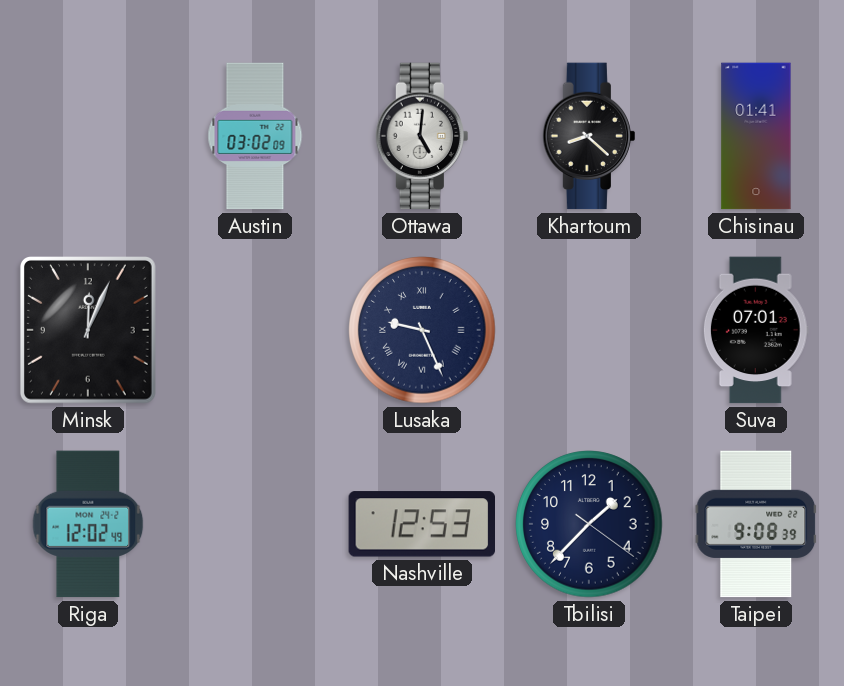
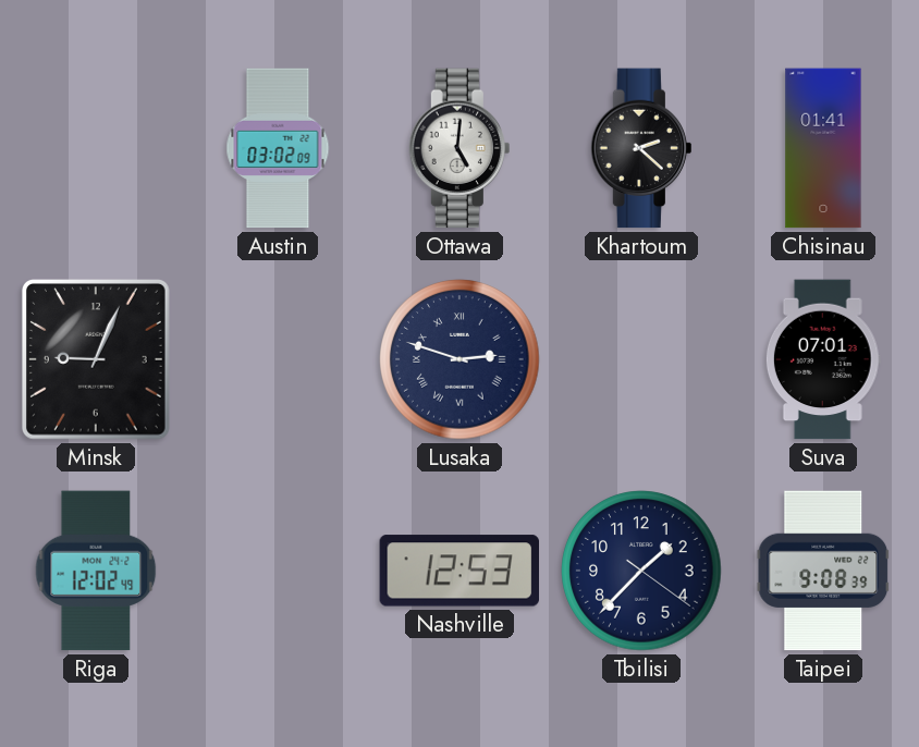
Khartoum: 8:22 -> 2:22 (640, 148)
Minsk: 12:04 -> 9:04 (96, 360)
Lusaka: 9:26 -> 2:48 (459, 359)
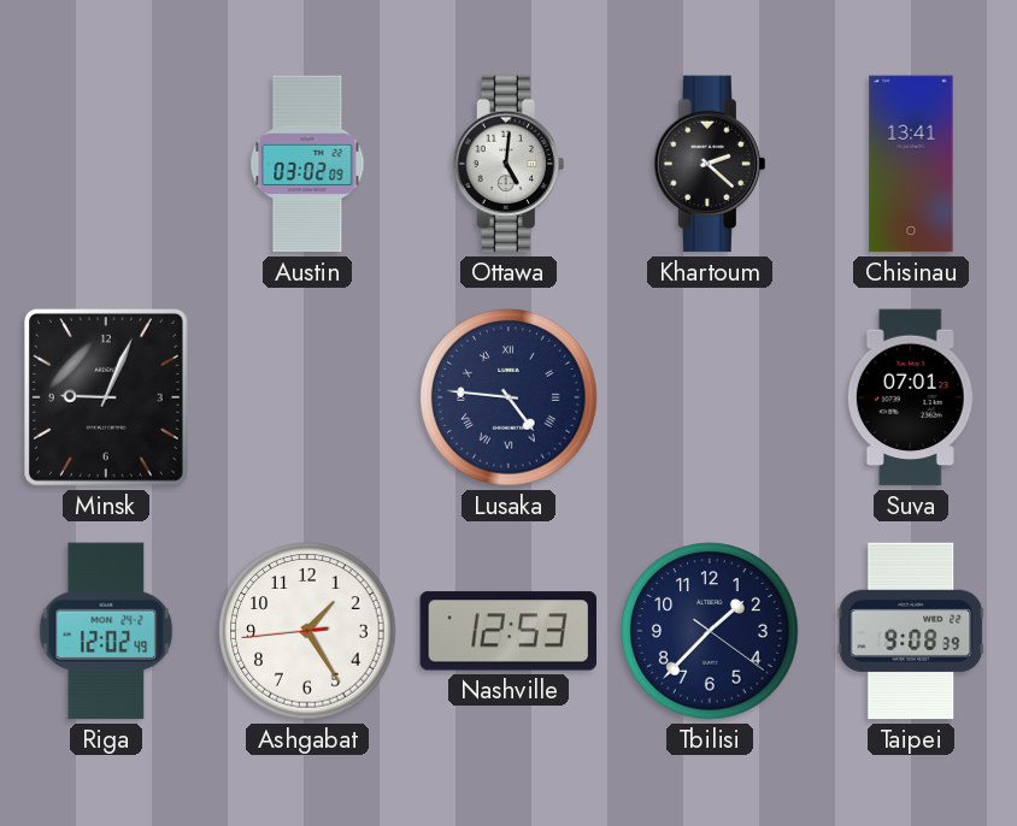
Chisinau: 01:41 -> 13:41 (911, 164)
Lusaka: 2:48 -> 4:46 (508, 397)
Ashgabat: none -> 1:24 (307, 631)
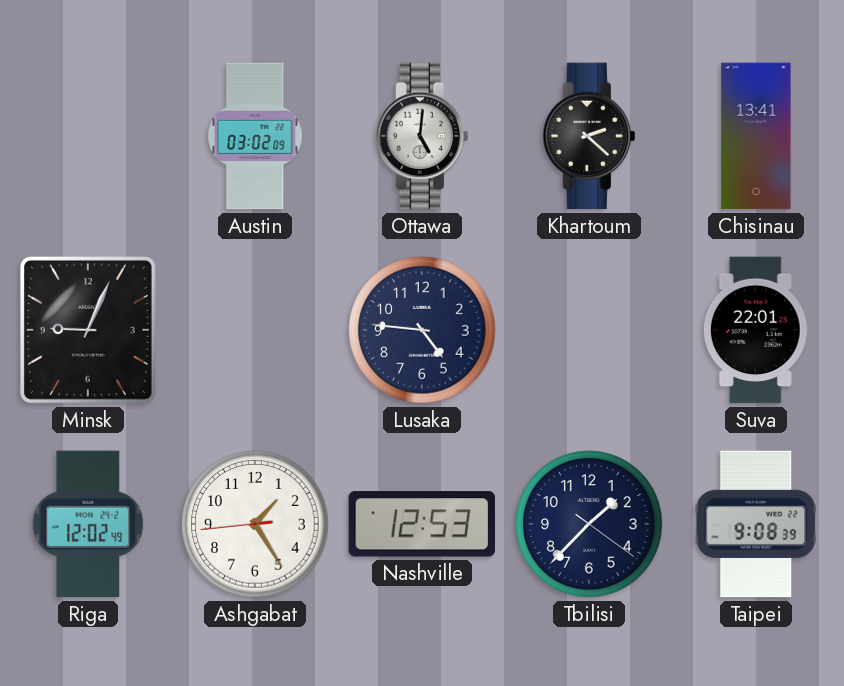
Lusaka numerals: Roman -> Arabic (422, 330)
Suva: 07:01 -> 22:01 (756, 330)
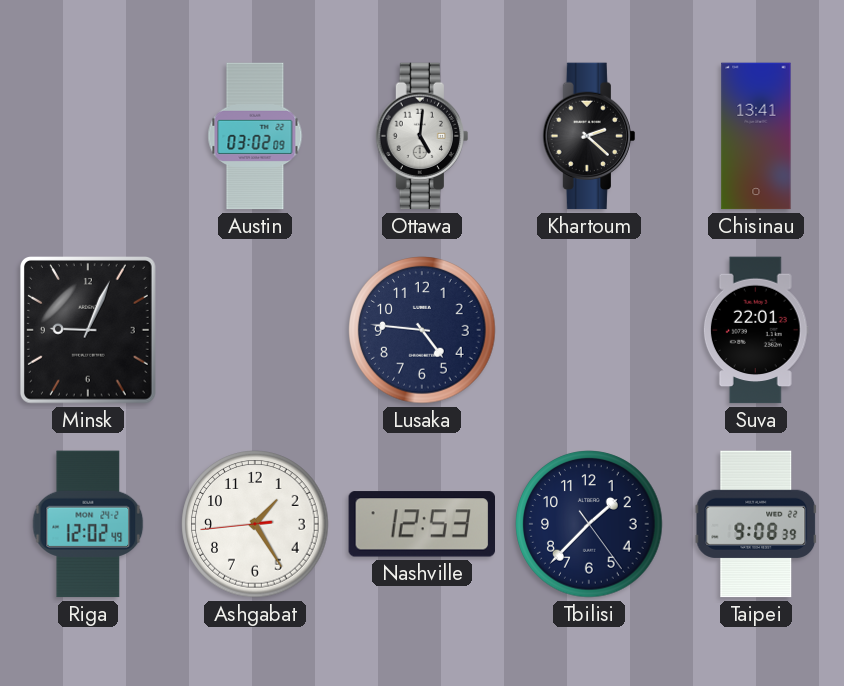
Tbilisi: 1:37:21 -> 1:37:24 (589, 524)
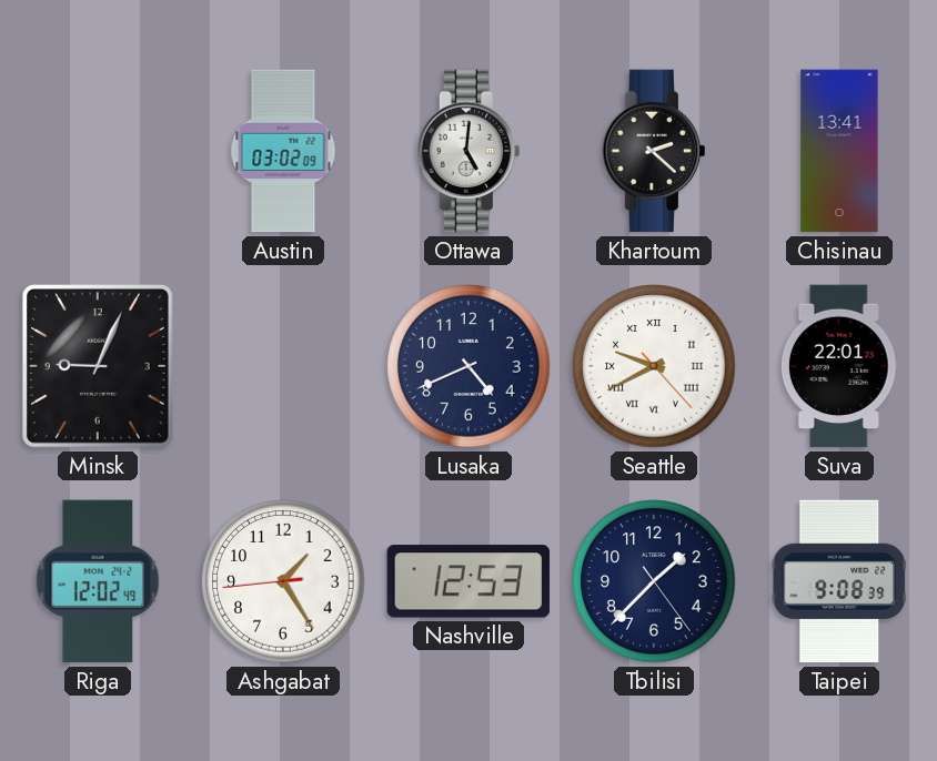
Lusaka: 4:46 -> 4:41 (468, 366)
Seattle: none -> 9:40 (654, 366)
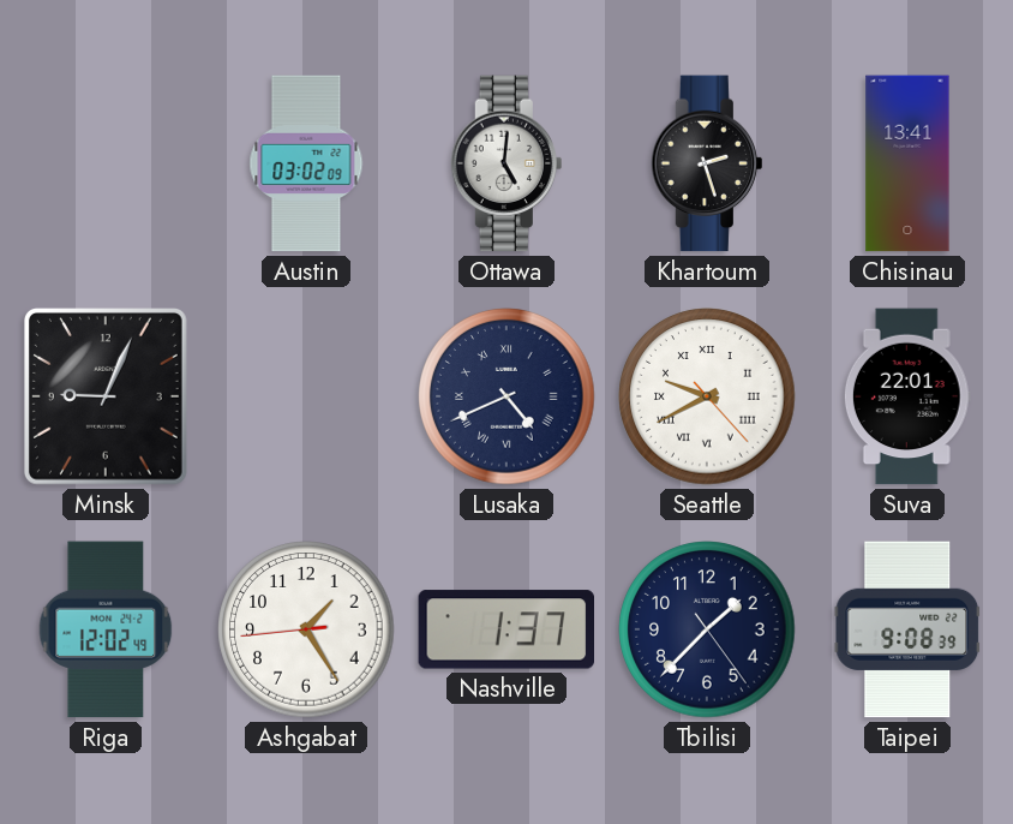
Khartoum: 2:22 -> 2:27 (706, 163)
Lusaka numerals: Arabic -> Roman (507, 396)
Nashville: 12:53 -> 1:37 (505, 629)
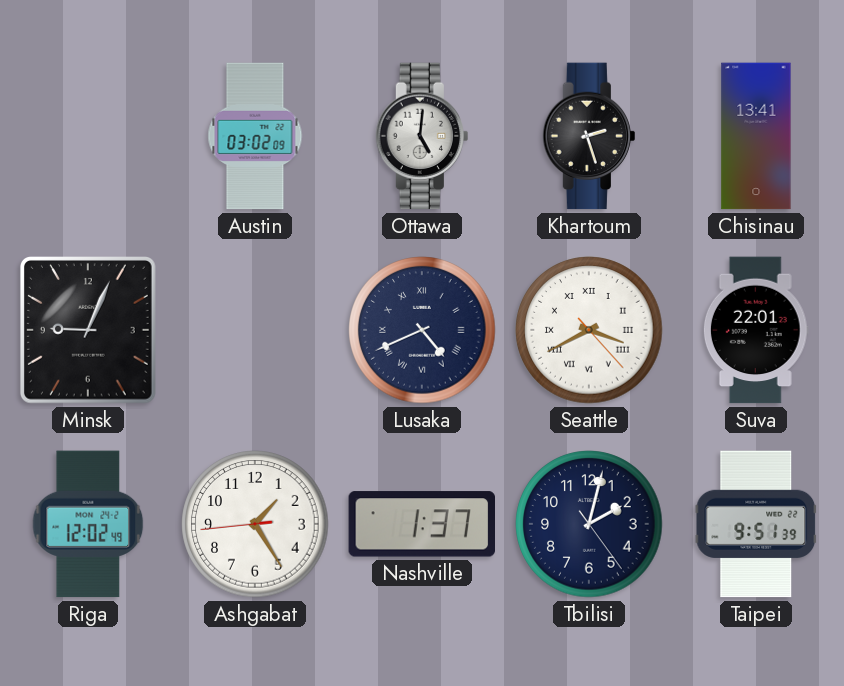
Seattle: 9:40 -> 3:40 (589, 330)
Tbilisi: 1:37 -> 2:02 (589, 524)
Taipei: 9:08 -> 9:51 (756, 524)
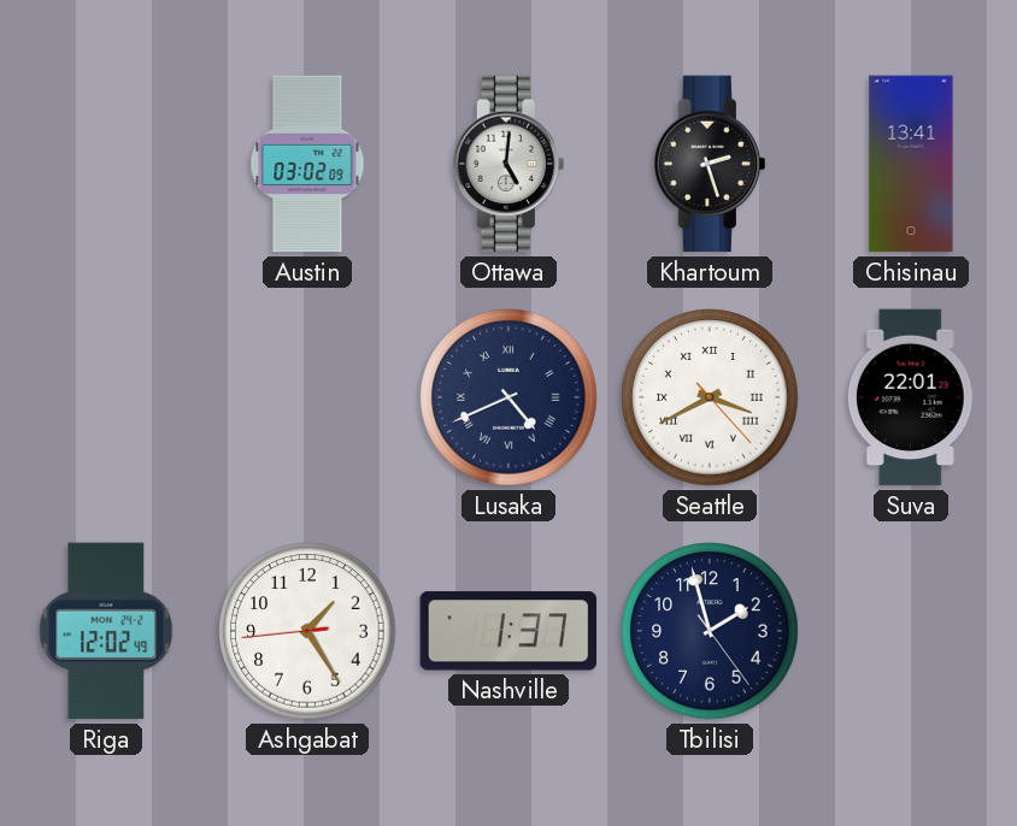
Minsk: 9:04 -> none (88, 331)
Tbilisi: 2:02 -> 1:57 (710, 631)
Taipei: 9:51 -> none (756, 524)
